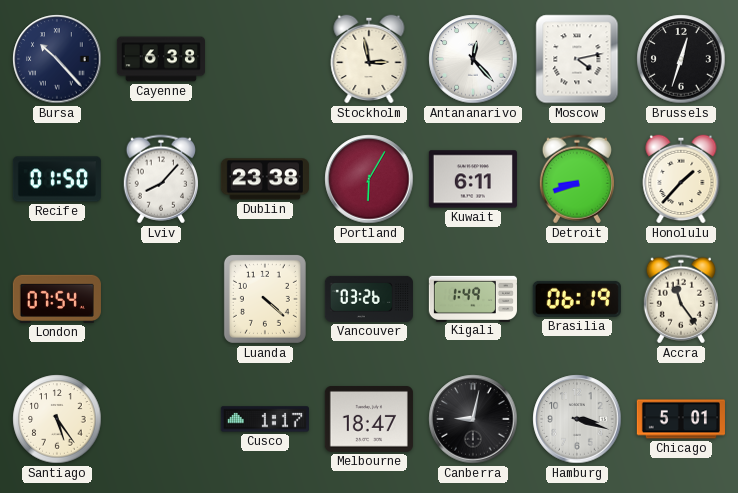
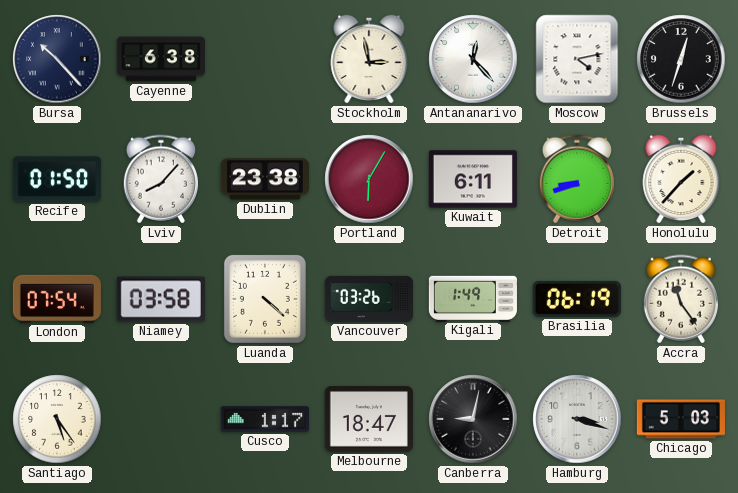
Niamey: none -> 03:58 (161, 299)
Chicago: 5:01 -> 5:03 (681, 419)
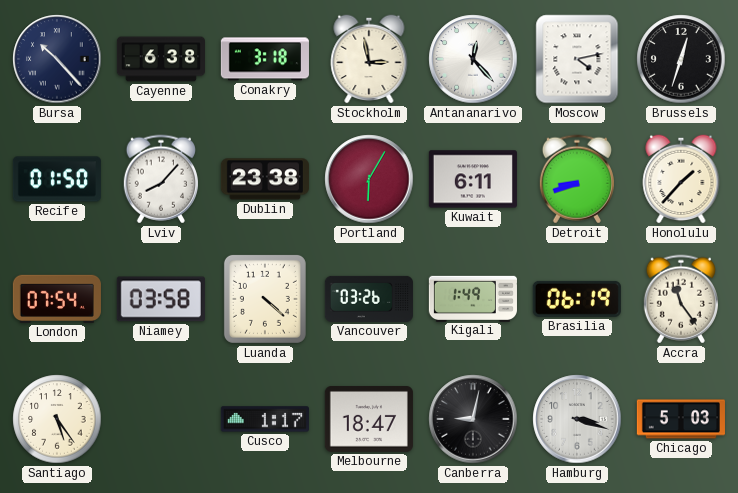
Conakry: none -> 3:18 (265, 59)
